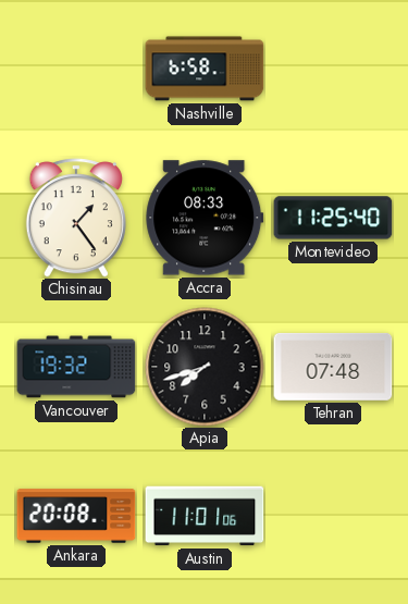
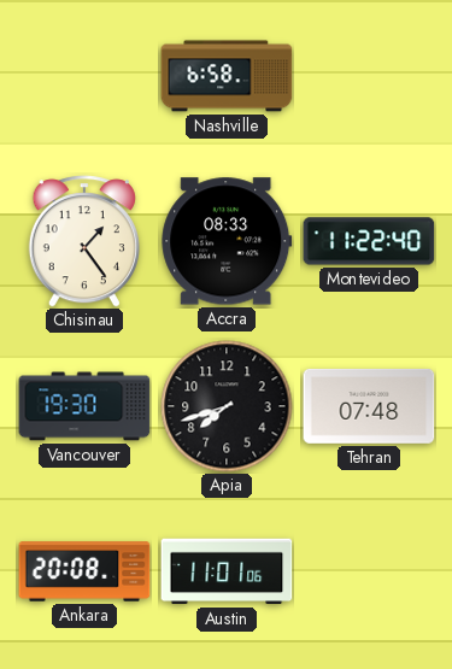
Montevideo: 11:25 -> 11:22 (369, 241)
Vancouver: 19:32 -> 19:30 (84, 406)
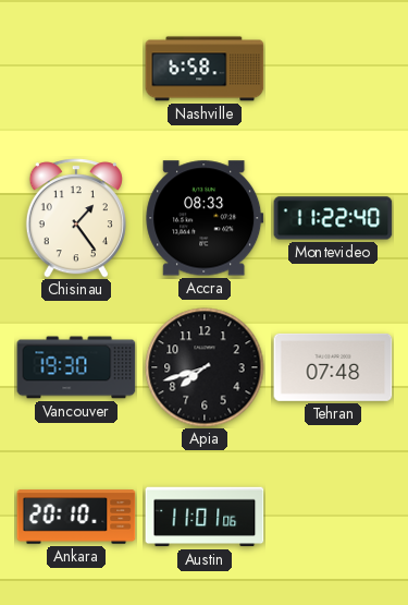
Ankara: 20:08 -> 20:10 (76, 517)
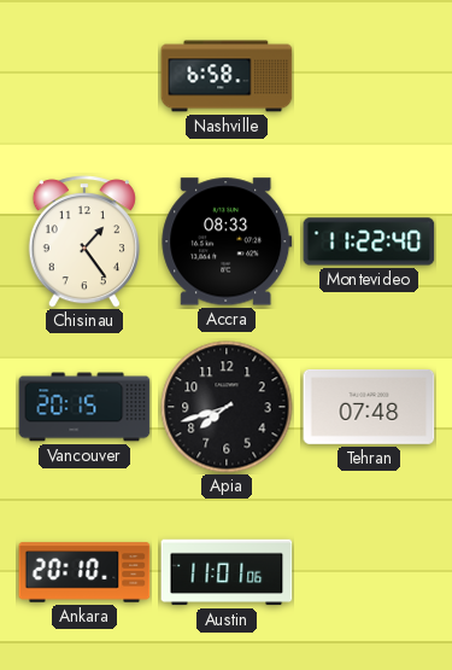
Vancouver: 19:30 -> 20:15 (84, 407)
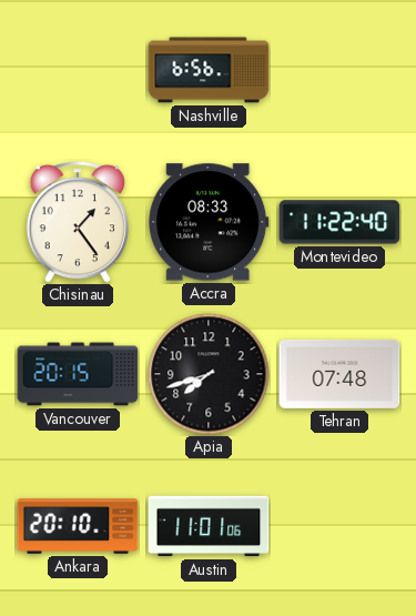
Nashville: 6:58 -> 6:56 (209, 70)
